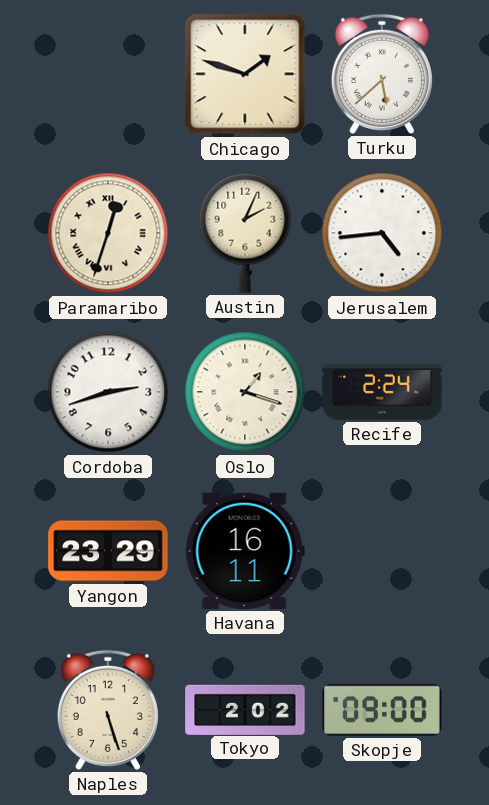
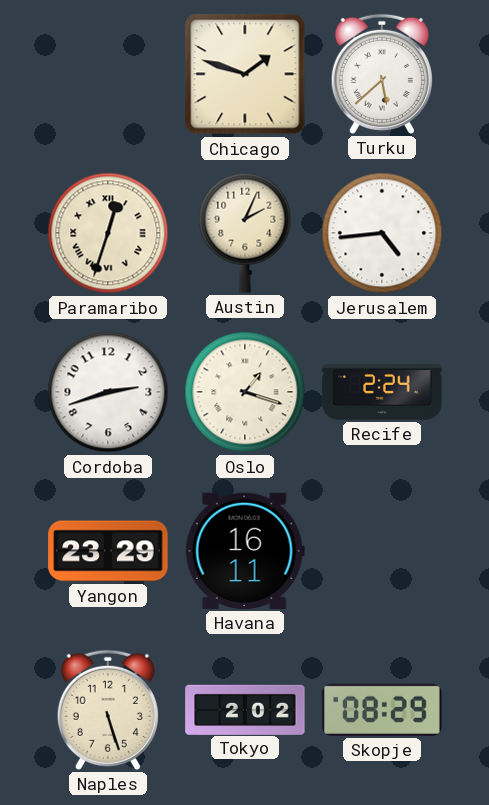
Skopje: 09:00 -> 08:29 (382, 710)
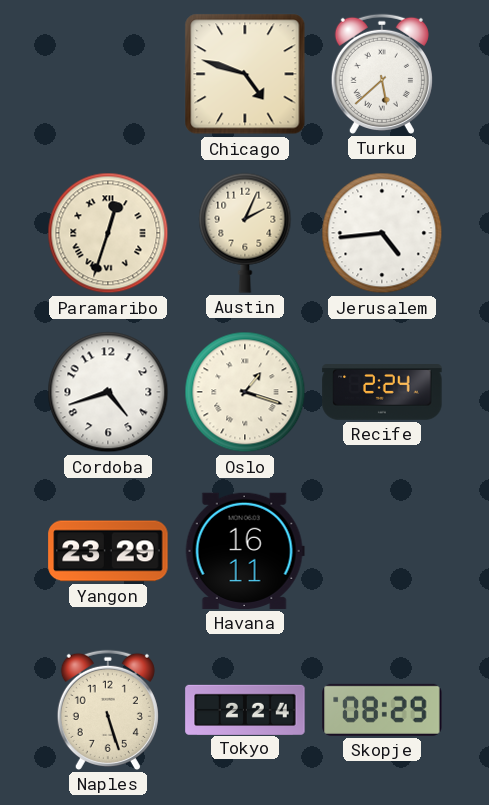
Chicago: 1:48 -> 4:48 (245, 74)
Cordoba: 2:42 -> 4:42 (108, 392)
Tokyo: 2:02 -> 2:24 (245, 709)
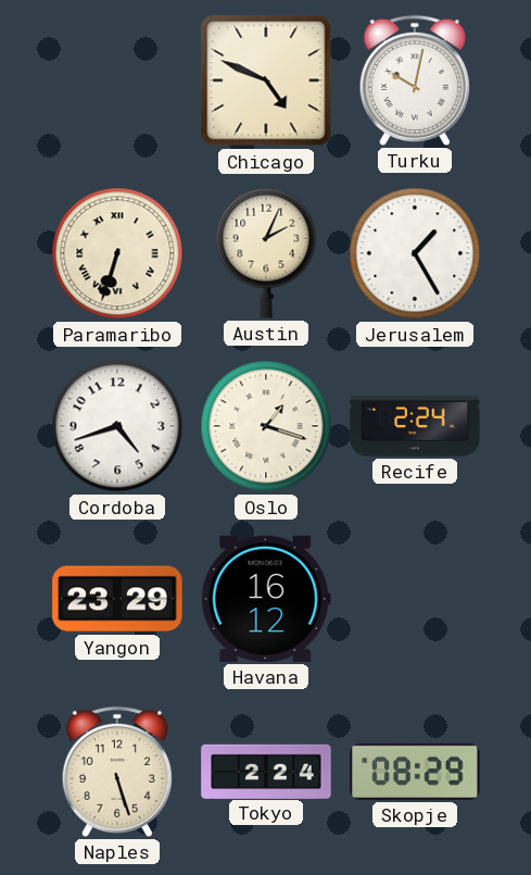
Chicago: 4:48 -> 4:49 (266, 80)
Turku: 5:38 -> 10:02 (415, 80)
Paramaribo: 12:33 -> 6:33 (117, 253)
Jerusalem: 4:44 -> 1:25 (415, 253)
Havana: 16:11 -> 16:12 (266, 599)
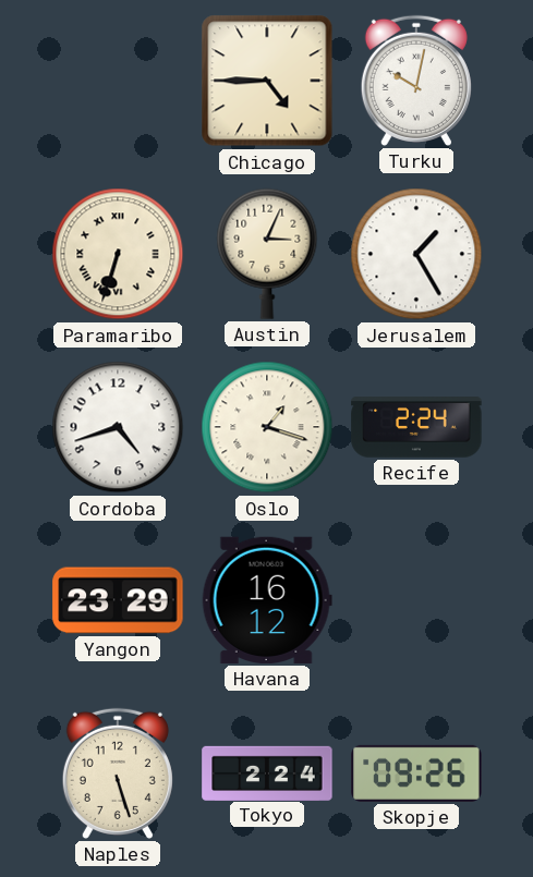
Chicago: 4:49 -> 4:45 (267, 81)
Austin: 2:04 -> 3:04 (267, 254)
Skopje: 08:29 -> 09:26 (416, 774)
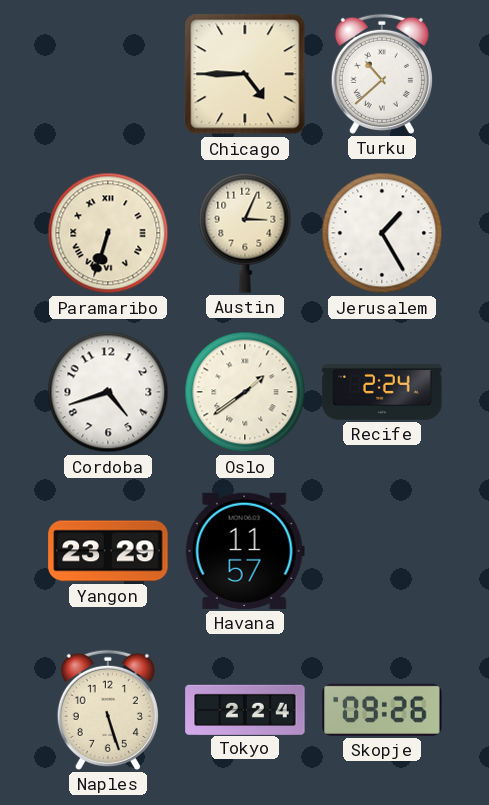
Turku: 10:02 -> 10:38 (382, 74)
Oslo: 1:18 -> 1:39 (245, 392)
Havana: 16:12 -> 11:57 (245, 551)
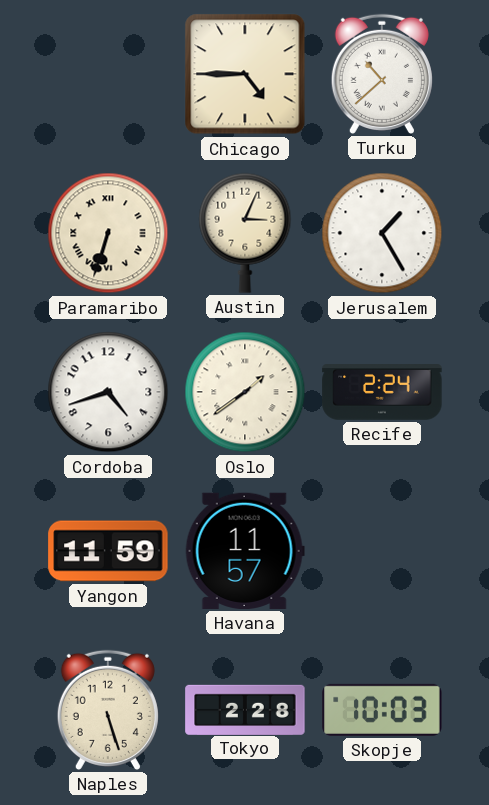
Yangon: 23:29 -> 11:59 (108, 551)
Tokyo: 2:24 -> 2:28 (245, 709)
Skopje: 09:26 -> 10:03 (382, 710)
